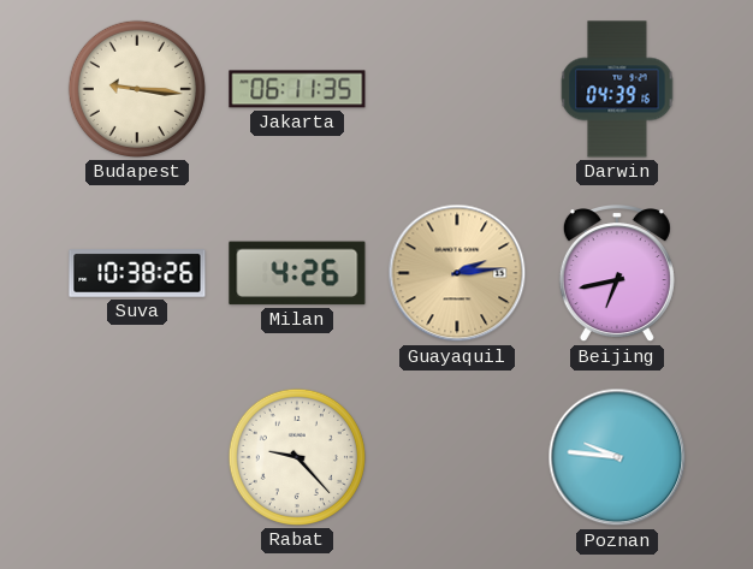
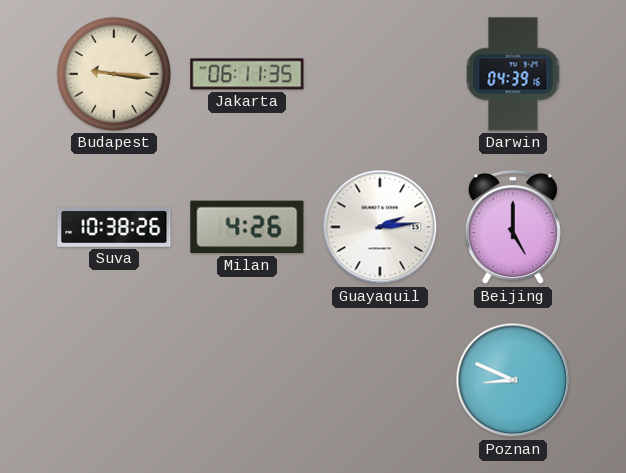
Guayaquil dial: champagne -> white (380, 227)
Beijing: 6:43 -> 5:00 (513, 228)
Rabat: 9:23 -> none (297, 457)
Poznan: 9:46 -> 8:49 (513, 380)
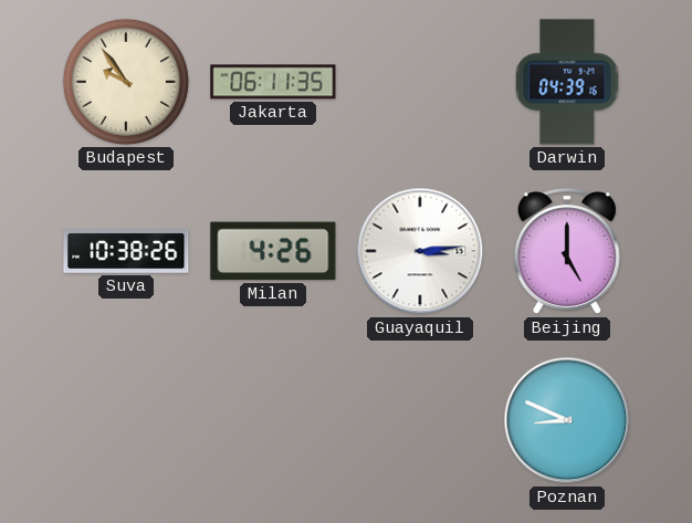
Budapest: 9:16 -> 9:54 (126, 82)
Guayaquil: 2:14 -> 3:14 (420, 251)
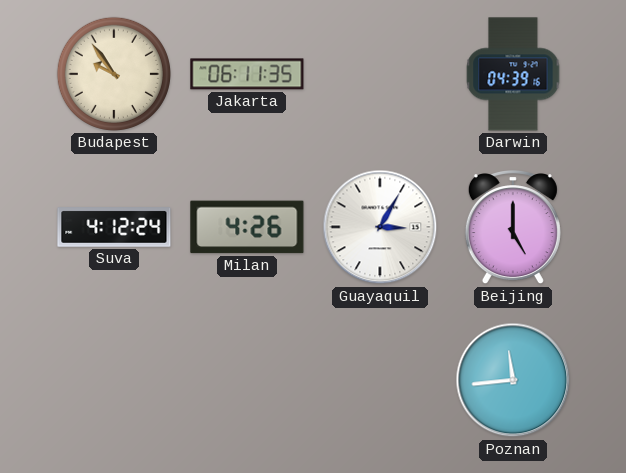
Suva: 10:38 -> 4:12 (114, 227)
Guayaquil: 3:14 -> 3:05 (380, 227)
Poznan: 8:49 -> 11:44 (513, 380)
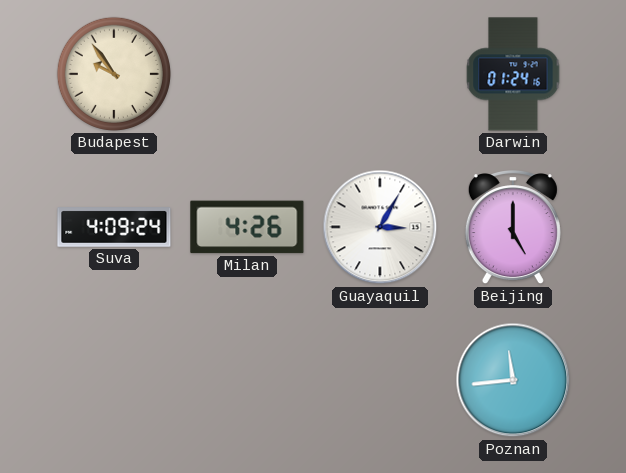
Jakarta: 06:11 -> none (247, 74)
Darwin: 04:39 -> 01:24 (513, 74)
Suva: 4:12 -> 4:09 (114, 227)
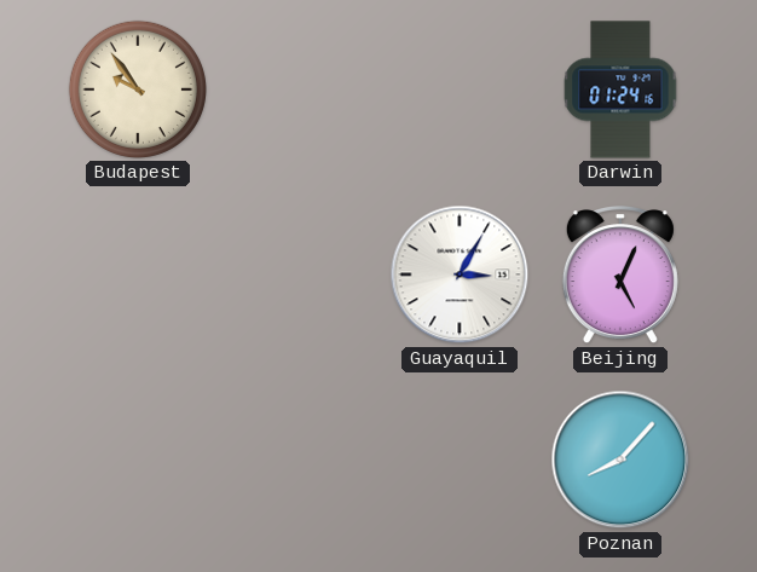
Suva: 4:09 -> none (114, 227)
Milan: 4:26 -> none (247, 227)
Beijing: 5:00 -> 5:04 (620, 276)
Poznan: 11:44 -> 8:07 (620, 460)
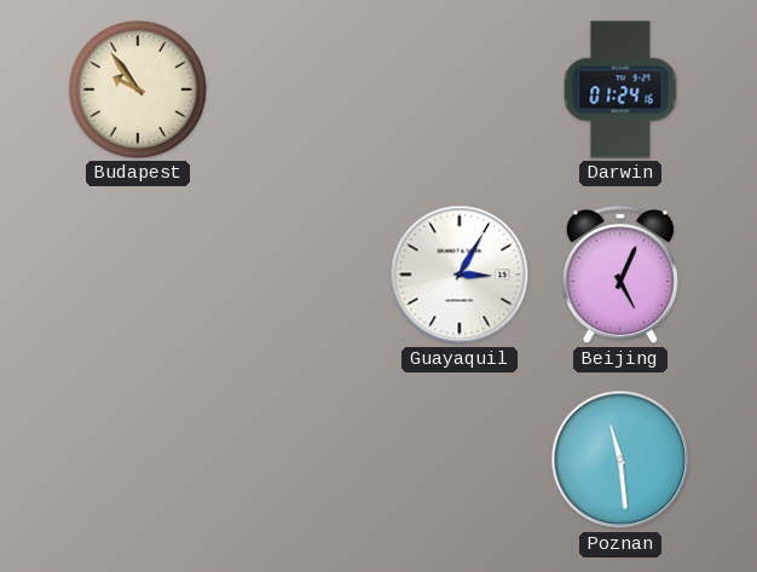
Poznan: 8:07 -> 11:29 (620, 460)
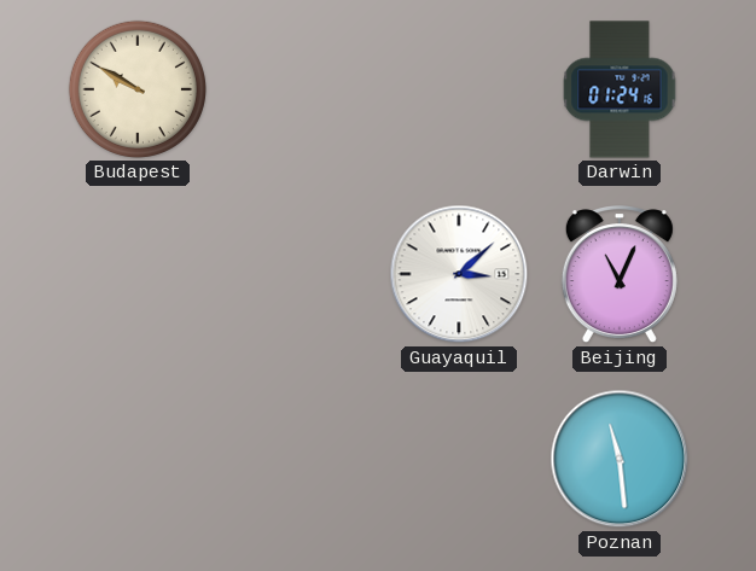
Budapest: 9:54 -> 9:50 (138, 89)
Guayaquil: 3:05 -> 3:08 (459, 274)
Beijing: 5:04 -> 11:04 (620, 275)
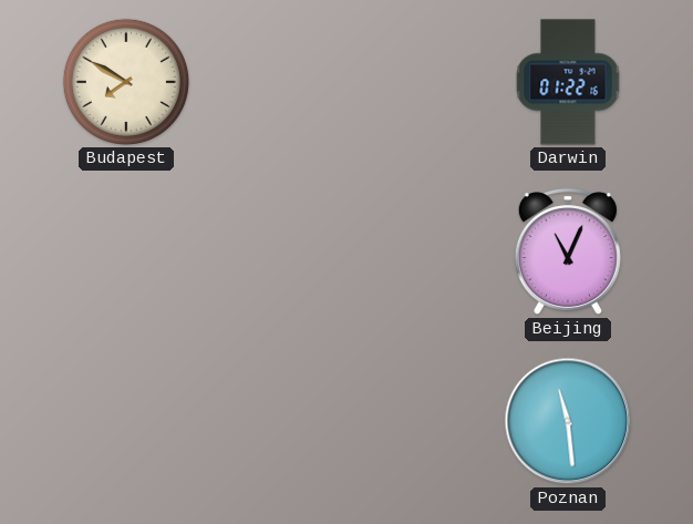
Budapest: 9:50 -> 7:50 (126, 82)
Darwin: 01:24 -> 01:22 (568, 82)
Guayaquil: 3:08 -> none (459, 274)
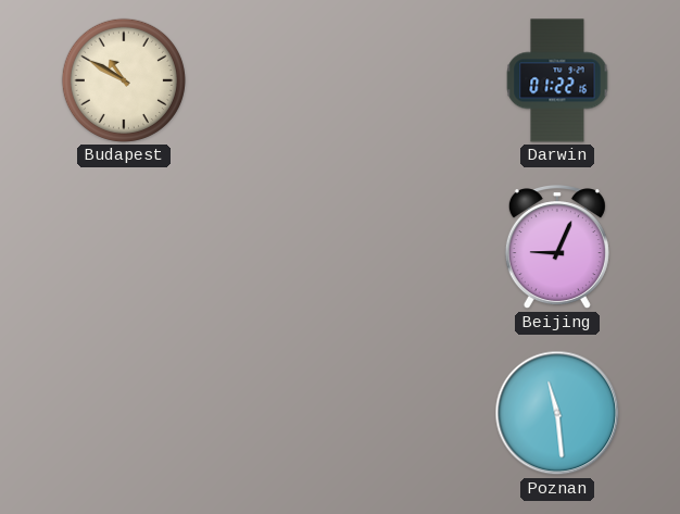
Budapest: 7:50 -> 10:50 (124, 80)
Beijing: 11:04 -> 9:04 (557, 248)
